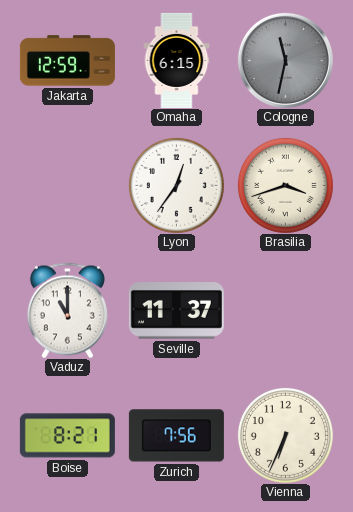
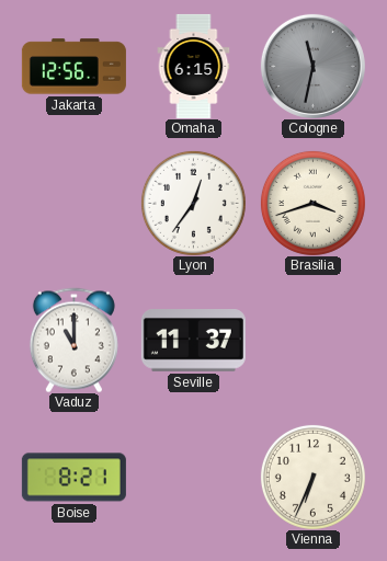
Jakarta: 12:59 -> 12:56 (73, 67)
Zurich: 7:56 -> none (176, 436)
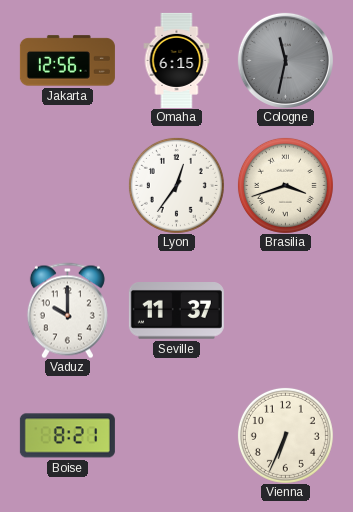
Vaduz: 11:00 -> 10:00 (67, 310)
